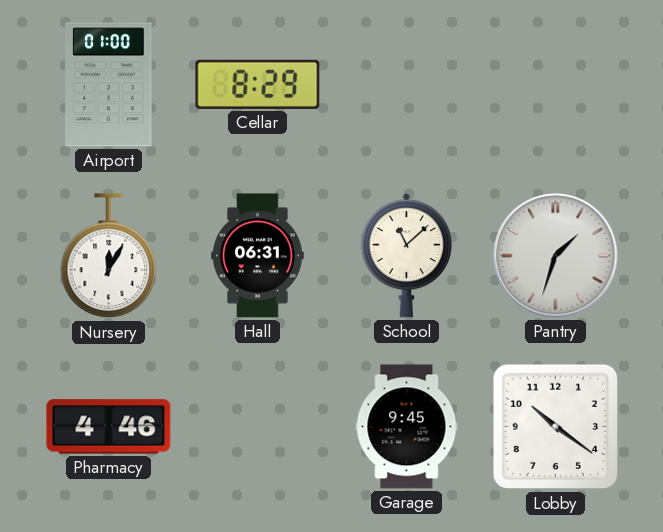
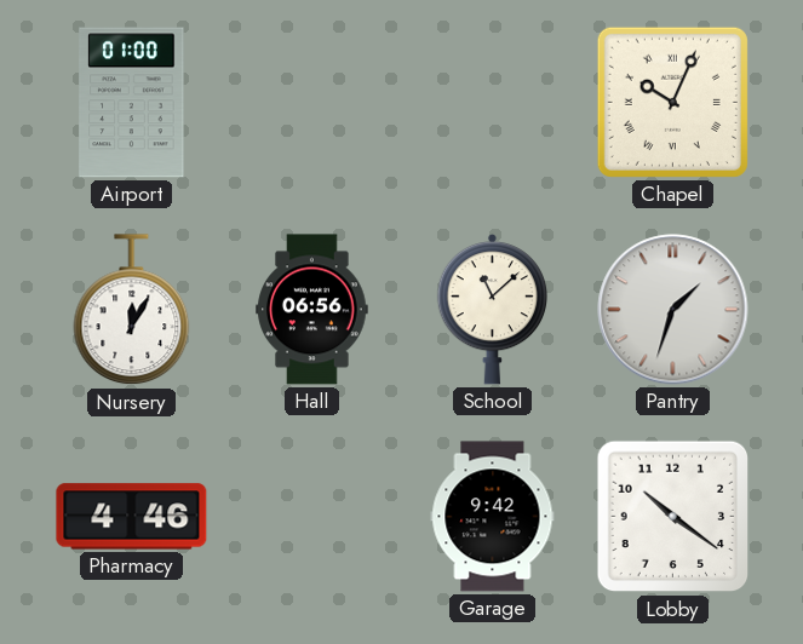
Cellar: 8:29 -> none (258, 84)
Chapel: none -> 10:04 (672, 102)
Hall: 06:31 -> 06:56 (312, 310)
Garage: 9:45 -> 9:42 (493, 517)
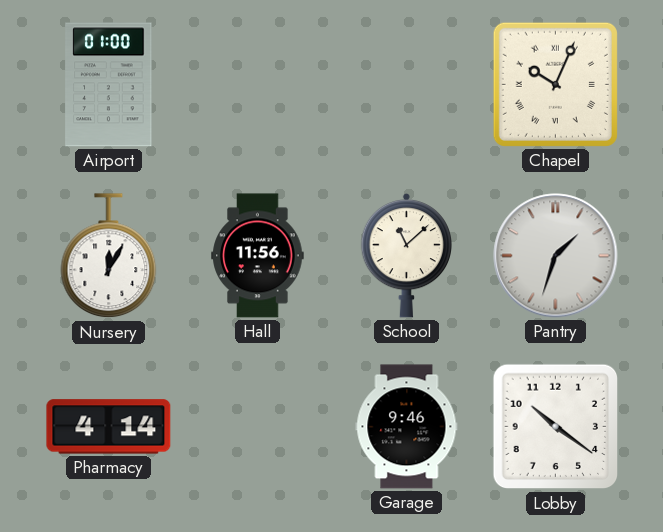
Hall: 06:56 -> 11:56 (258, 256)
Pharmacy: 4:46 -> 4:14 (109, 427)
Garage: 9:42 -> 9:46 (407, 427)
